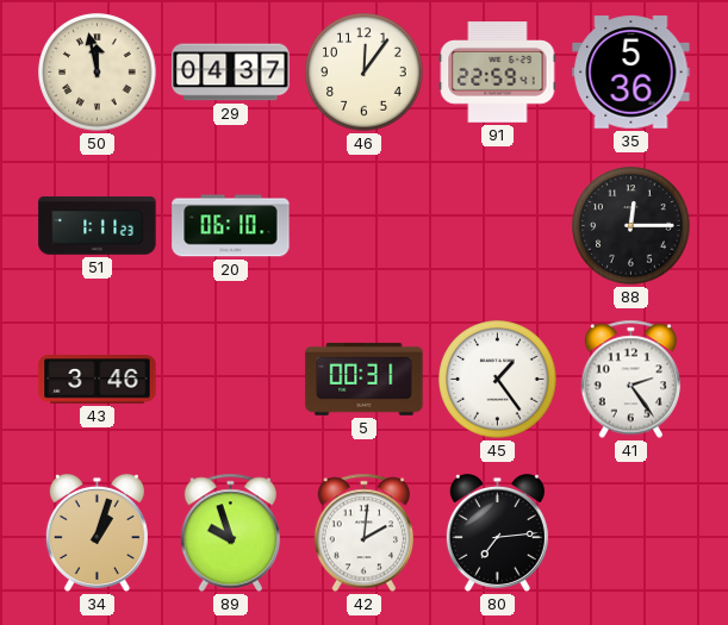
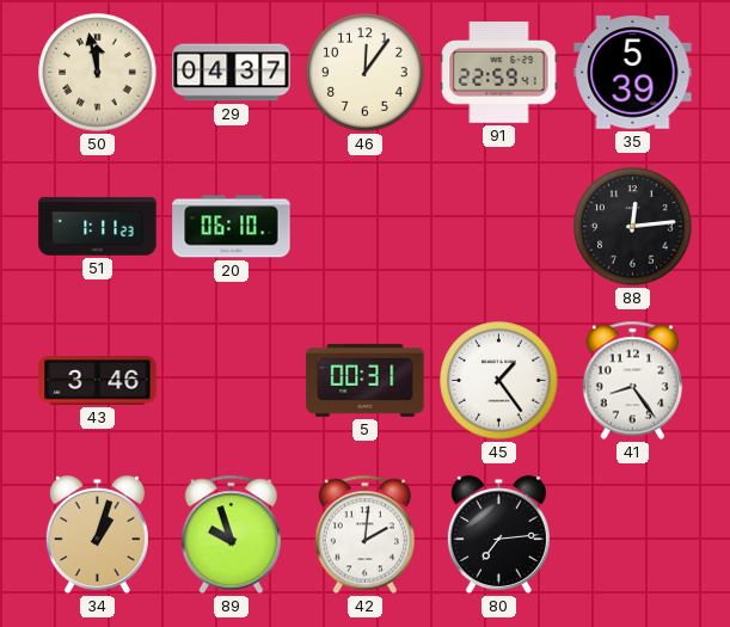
35: 5:36 -> 5:39 (633, 73)
88: 12:15 -> 12:14 (633, 227)
41: 2:24 -> 8:24 (633, 381)
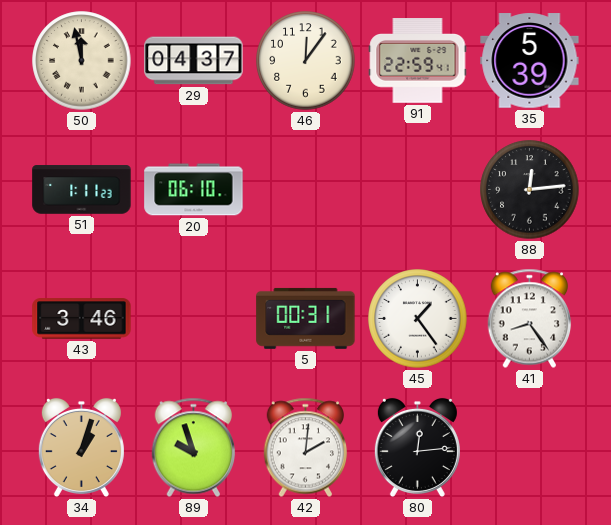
80: 7:14 -> 12:14 (417, 447)
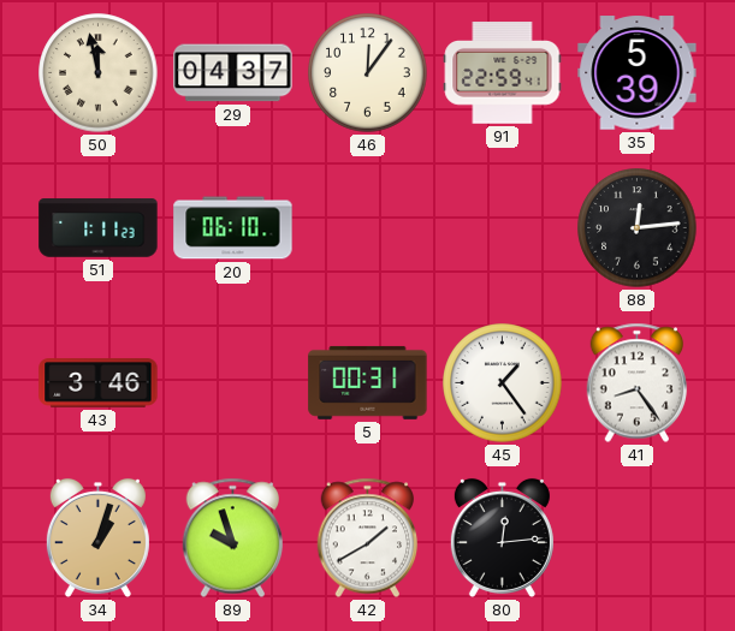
42: 2:01 -> 1:40 (368, 538)
